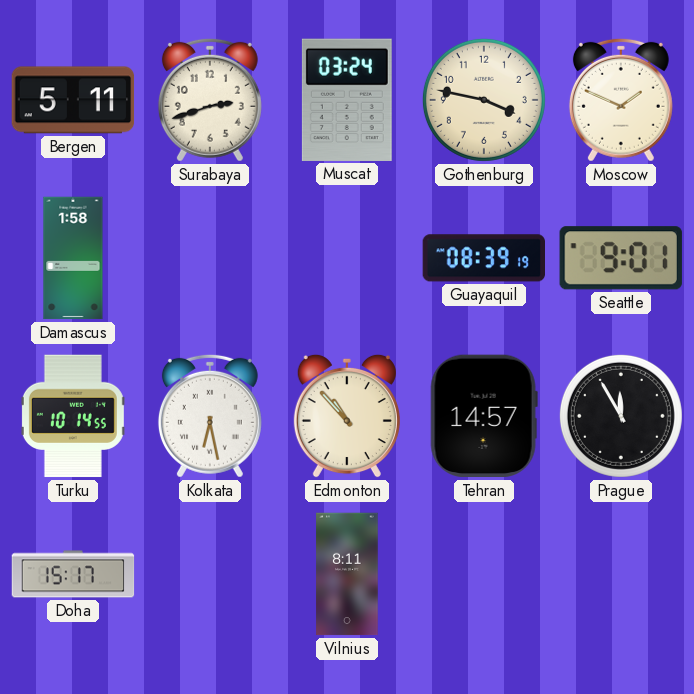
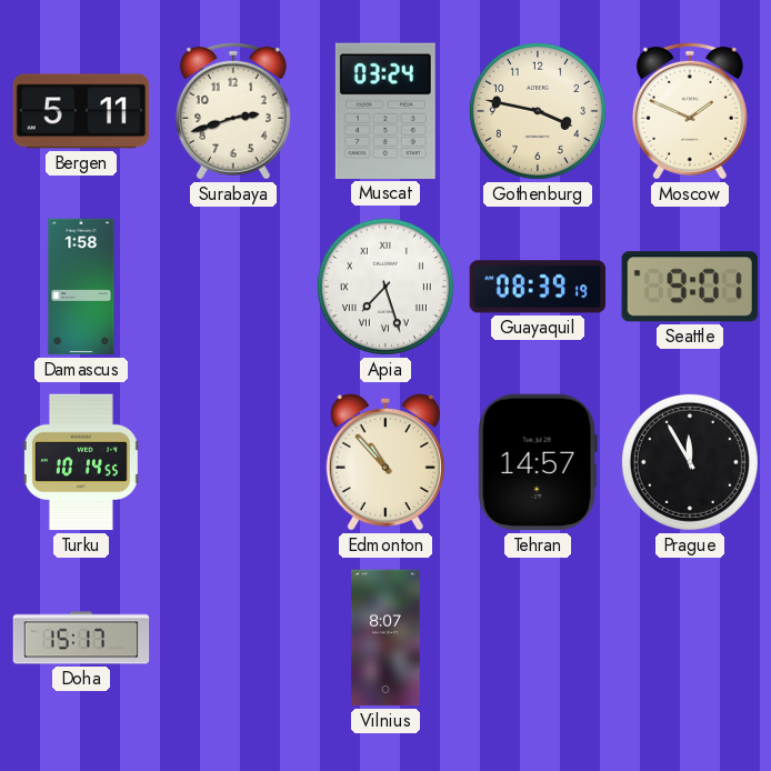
Apia: none -> 7:27 (385, 287)
Kolkata: 6:28 -> none (210, 416)
Vilnius: 8:11 -> 8:07 (385, 638)
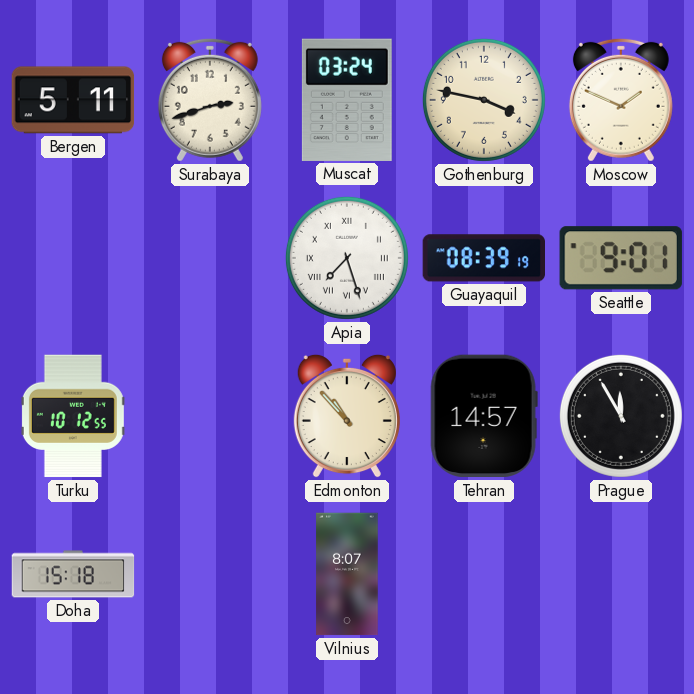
Damascus: 1:58 -> none (81, 287)
Turku: 10:14 -> 10:12 (73, 416)
Doha: 15:17 -> 15:18 (73, 574)
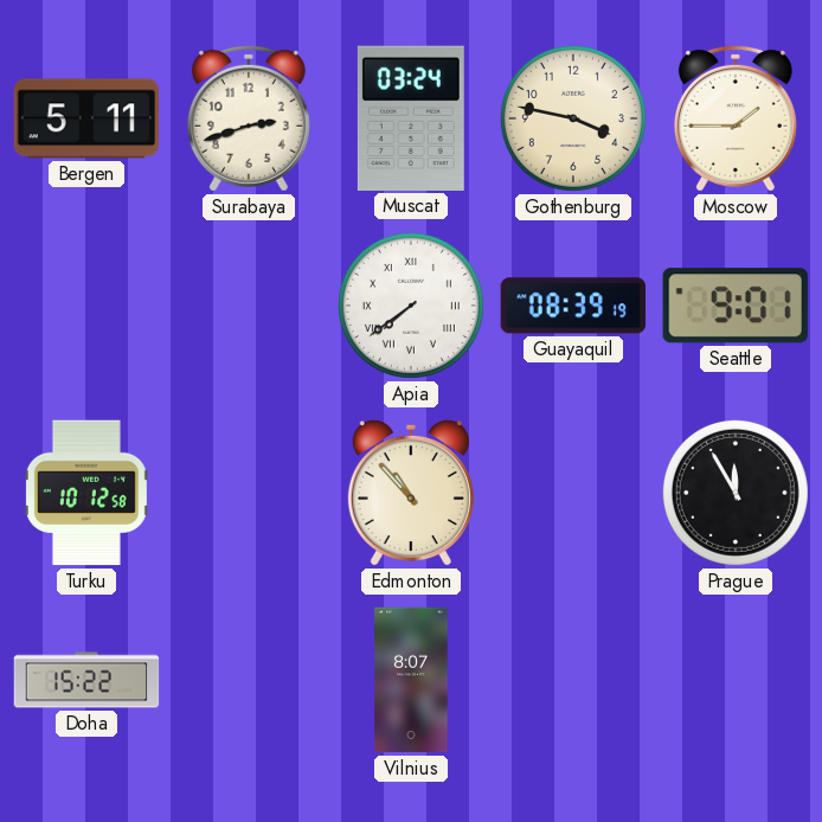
Moscow: 1:49 -> 1:45 (736, 118)
Apia: 7:27 -> 7:39 (411, 306)
Turku: 10:12:55 -> 10:12:58 (86, 493)
Tehran: 14:57 -> none (484, 416)
Doha: 15:18 -> 15:22 (86, 680)
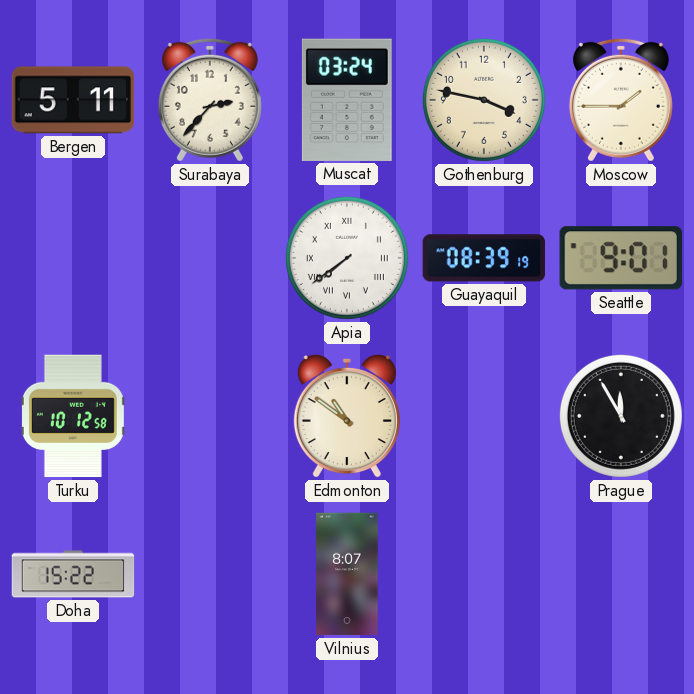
Surabaya: 2:42 -> 2:37 (210, 100)
Edmonton: 10:53 -> 10:51 (347, 416)
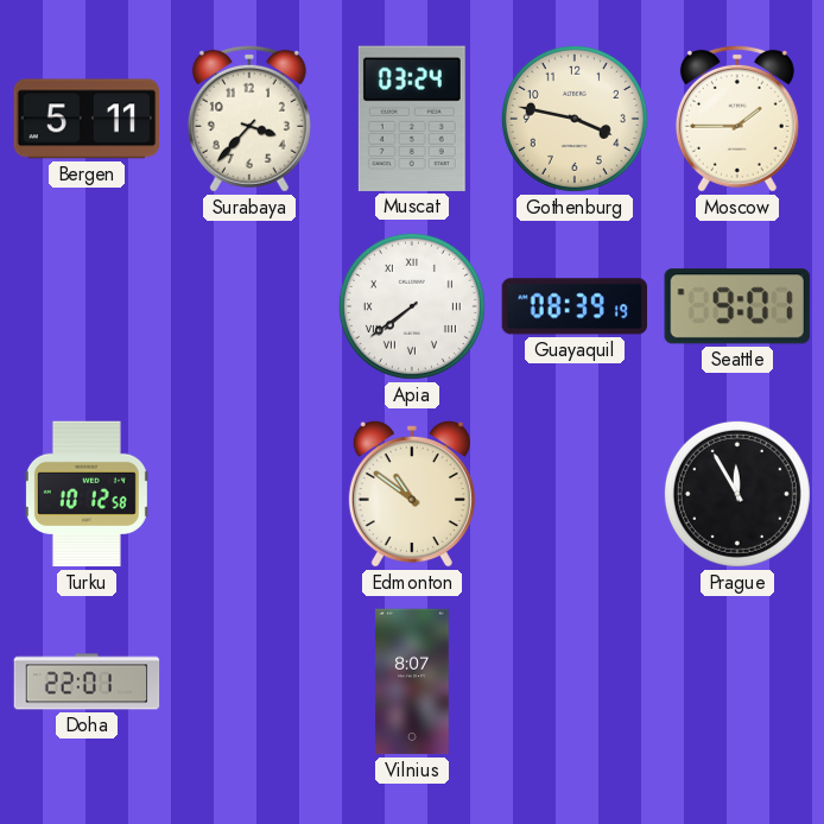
Surabaya: 2:37 -> 3:37 (249, 119)
Doha: 15:22 -> 22:01 (87, 682)
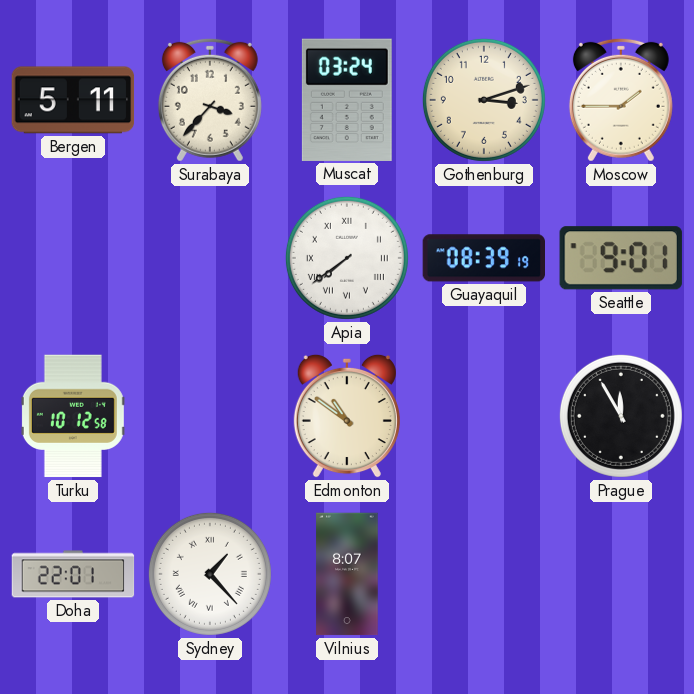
Gothenburg: 3:47 -> 3:12 (484, 100)
Sydney: none -> 1:23 (210, 574)
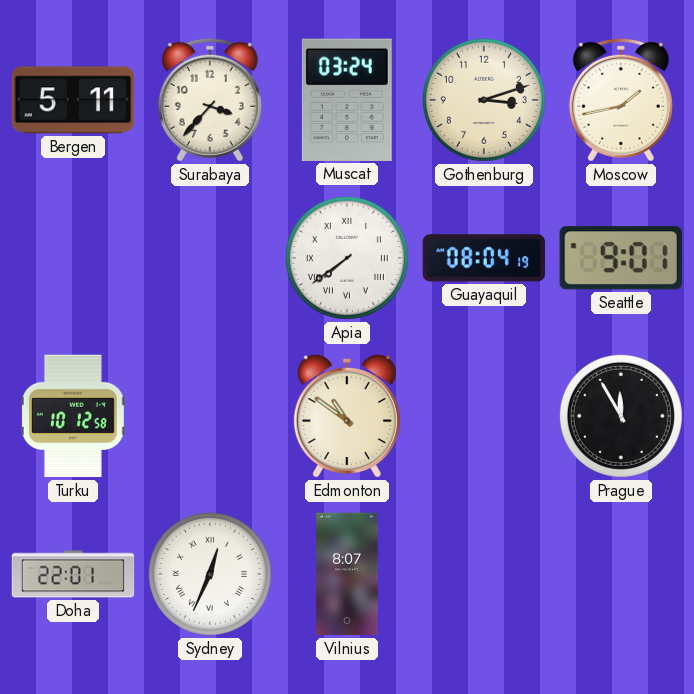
Moscow: 1:45 -> 1:43 (621, 100)
Guayaquil: 08:39 -> 08:04 (484, 258)
Sydney: 1:23 -> 12:34 (210, 574)
